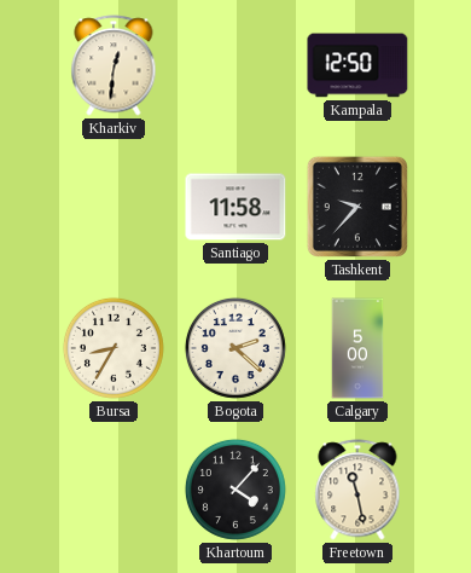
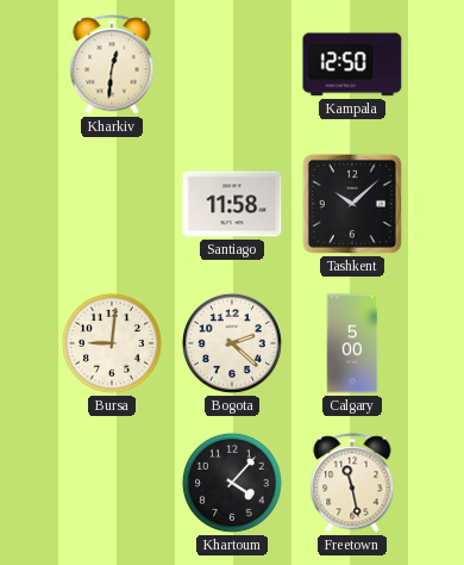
Tashkent: 9:37 -> 10:08 (352, 204)
Bursa: 8:35 -> 9:01 (112, 343)
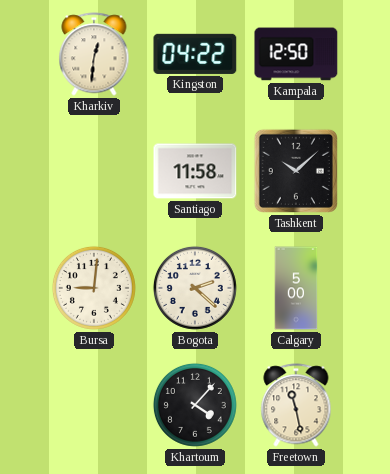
Kingston: none -> 04:22 (195, 54)
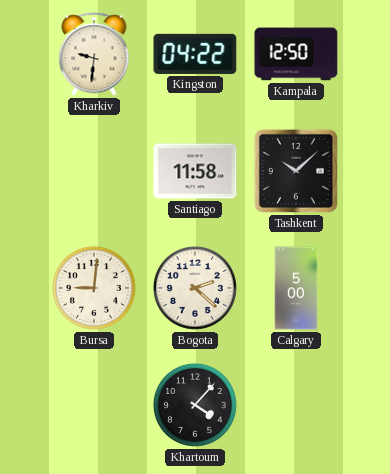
Kharkiv: 12:31 -> 9:31 (94, 54)
Freetown: 11:28 -> none (296, 405)
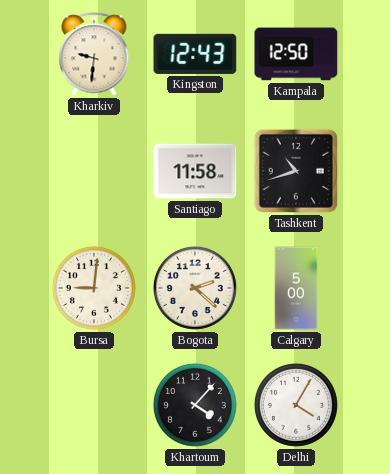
Kingston: 04:22 -> 12:43 (195, 54)
Tashkent: 10:08 -> 10:42 (296, 171)
Delhi: none -> 4:05 (296, 405)
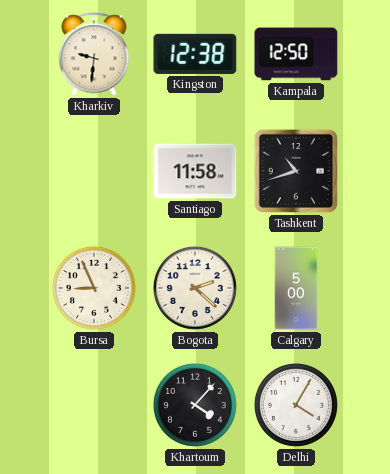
Kingston: 12:43 -> 12:38 (195, 54)
Bursa: 9:01 -> 8:56 (94, 288)
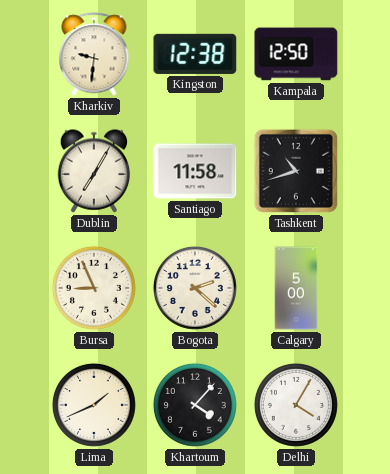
Dublin: none -> 7:05 (94, 171)
Lima: none -> 1:41 (94, 405)
